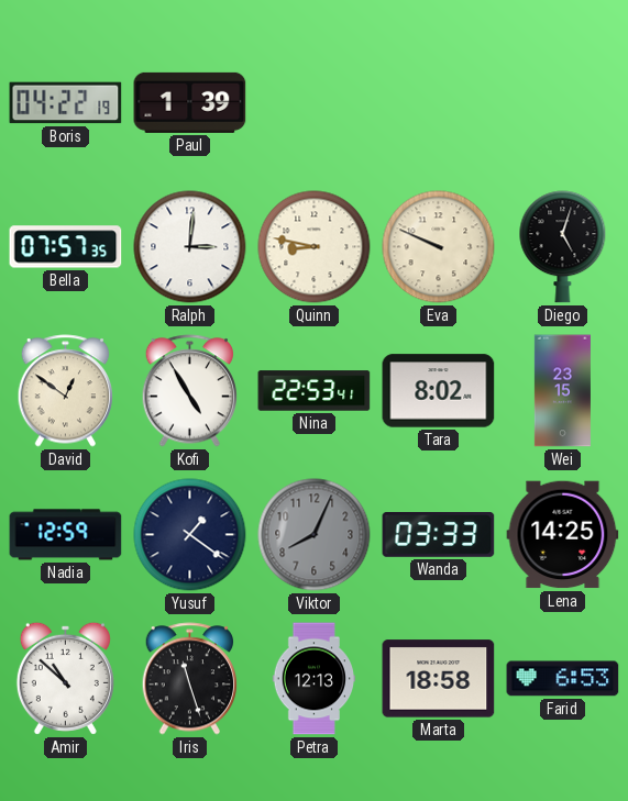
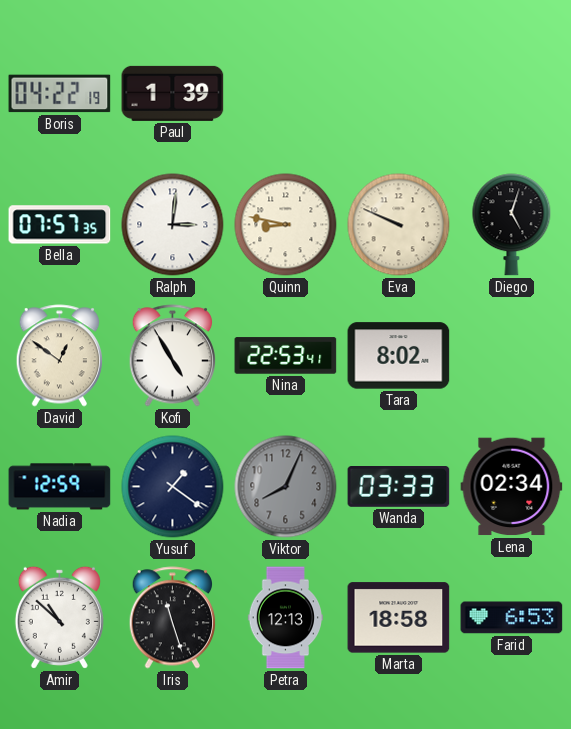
Wei: 23:15 -> none (562, 391)
Lena: 14:25 -> 02:34 (512, 487)
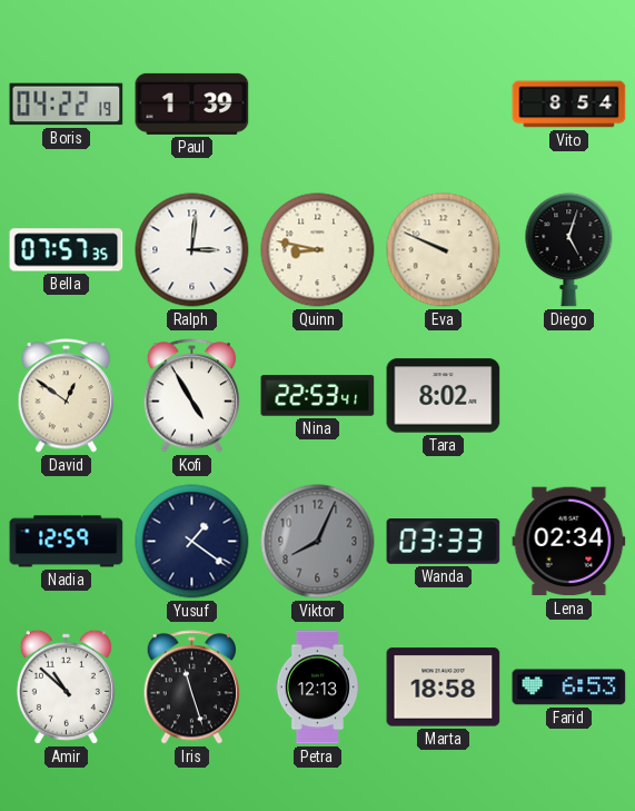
Vito: none -> 8:54 (569, 105)
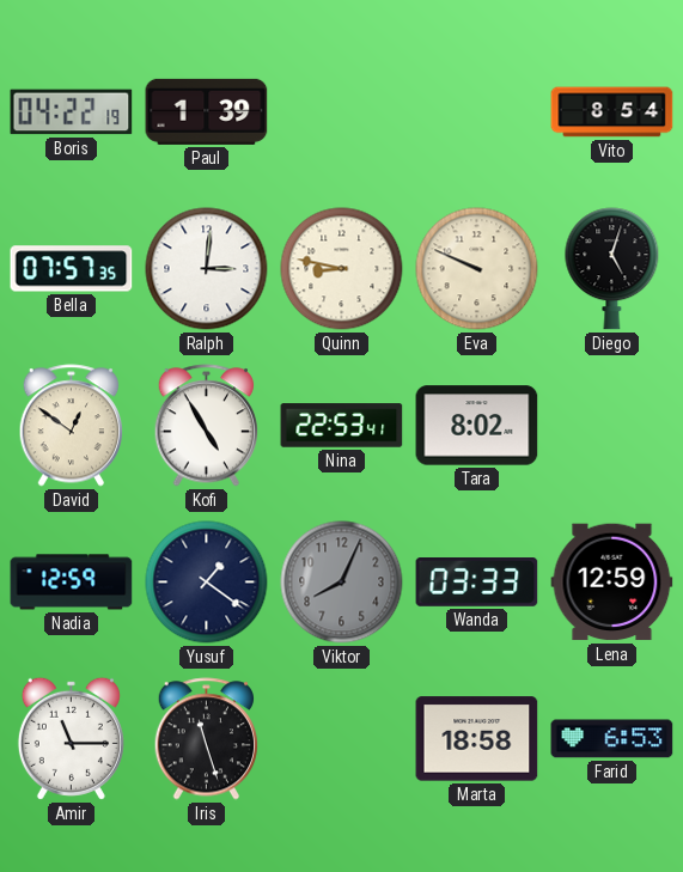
Lena: 02:34 -> 12:59 (612, 583)
Amir: 10:52 -> 11:15 (71, 738)
Petra: 12:13 -> none (317, 688)
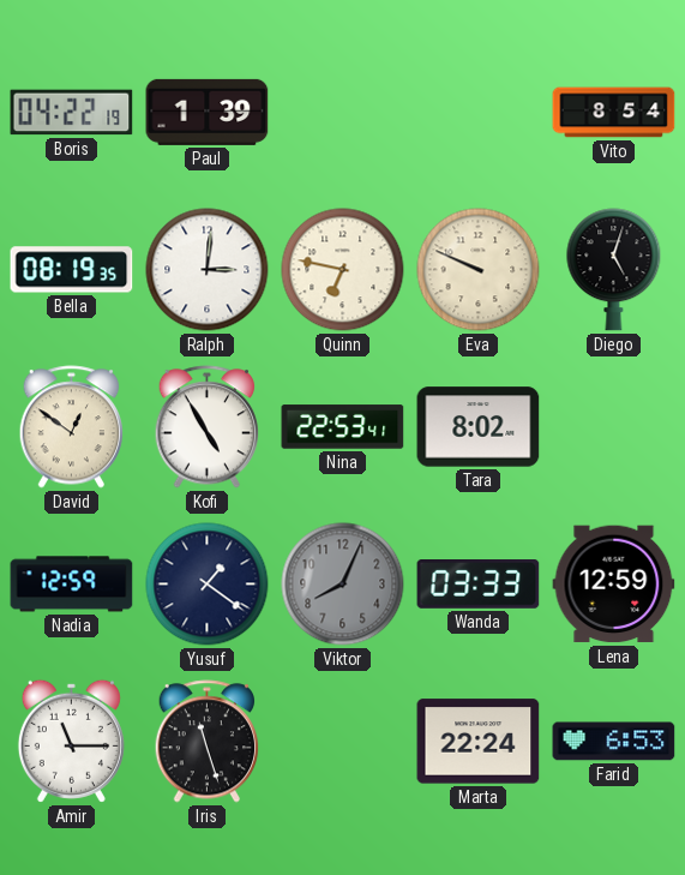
Bella: 07:57 -> 08:19 (72, 270)
Quinn: 8:47 -> 6:47 (343, 270)
Marta: 18:58 -> 22:24 (479, 742)
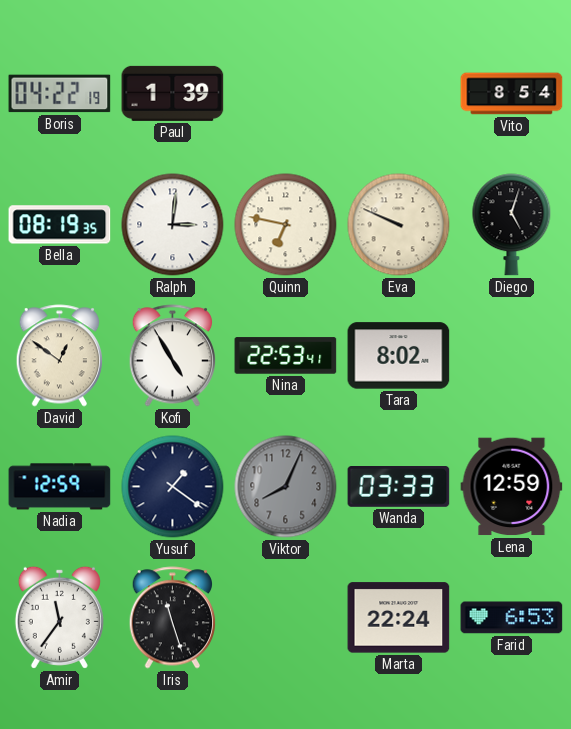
Amir: 11:15 -> 11:36 (59, 617)
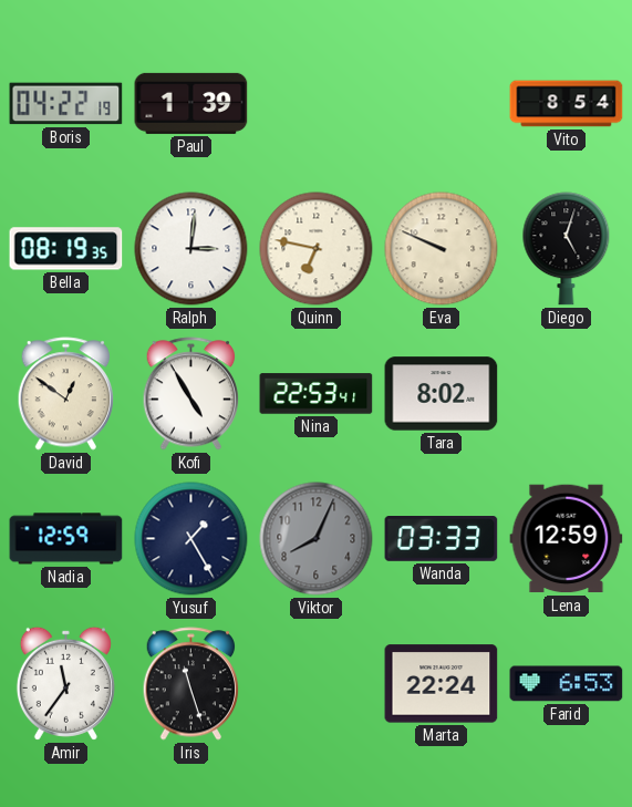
Yusuf: 1:21 -> 1:25 (191, 539)
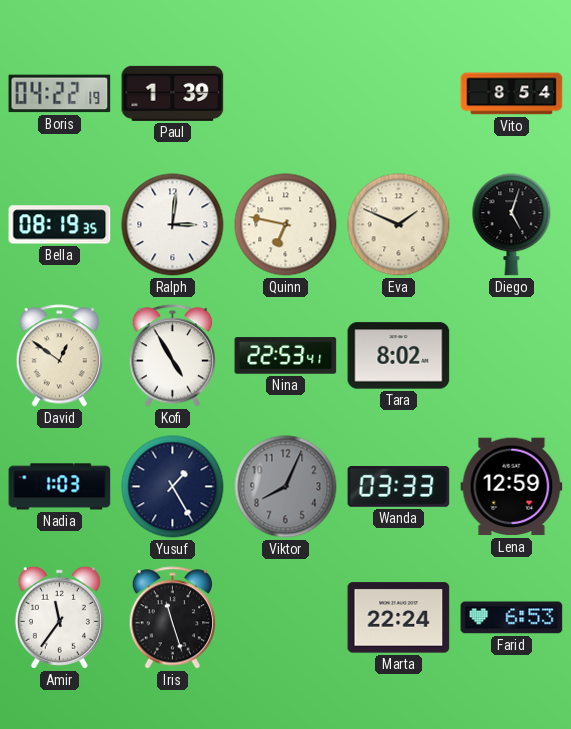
Eva: 9:49 -> 1:49 (399, 225)
Nadia: 12:59 -> 1:03 (60, 487)
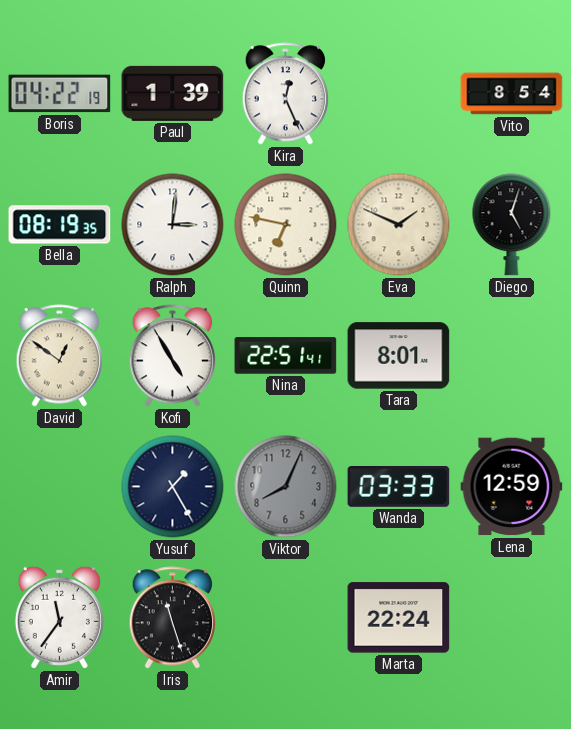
Kira: none -> 12:26 (286, 94)
Nina: 22:53 -> 22:51 (286, 356)
Tara: 8:02 -> 8:01 (399, 356)
Nadia: 1:03 -> none (60, 487)
Farid: 6:53 -> none (512, 618)
